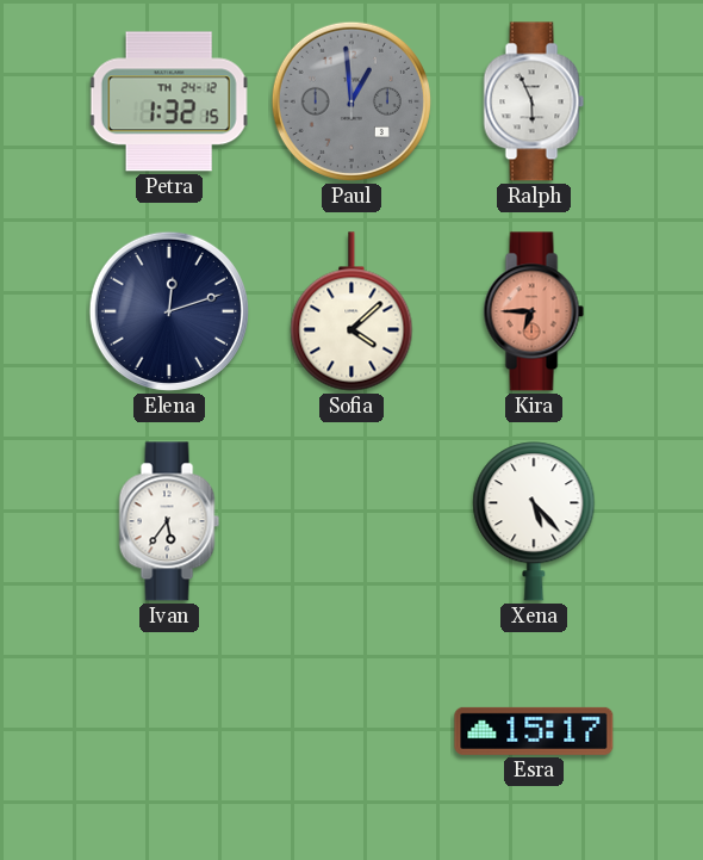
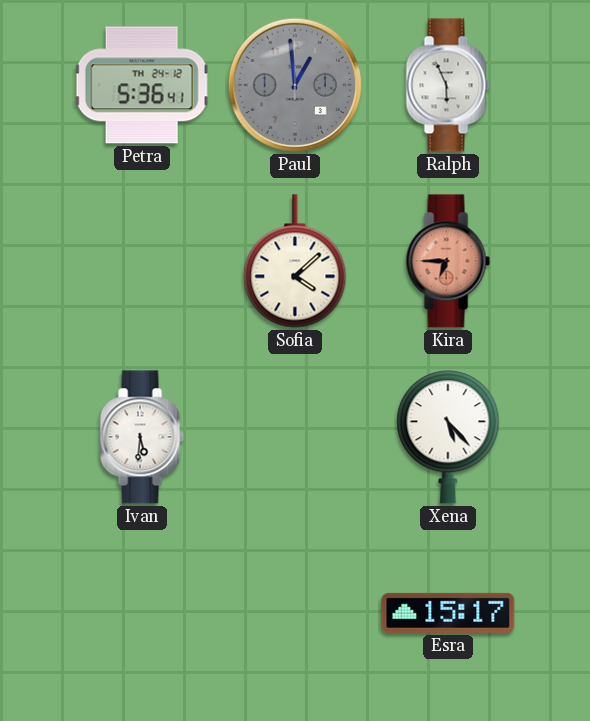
Petra: 1:32 -> 5:36 (142, 85)
Elena: 12:12 -> none (169, 311)
Ivan: 5:36 -> 5:31 (142, 437)
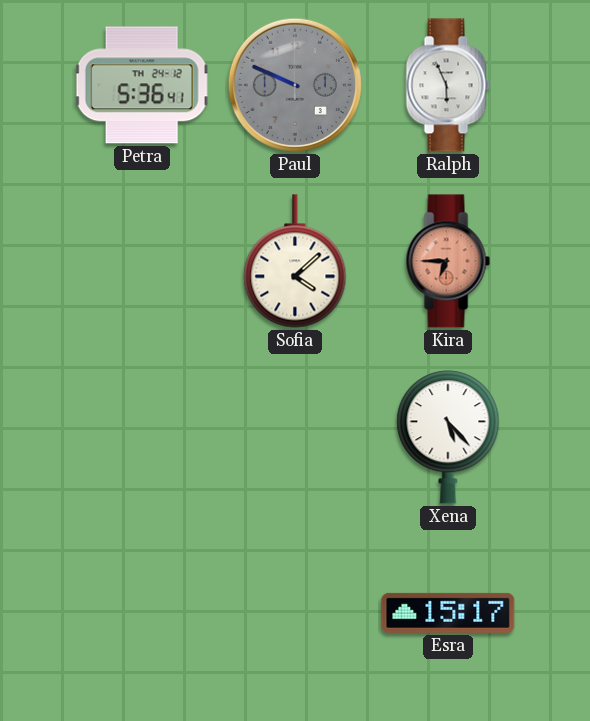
Paul: 12:59 -> 9:49 (295, 85)
Ivan: 5:31 -> none (142, 437)
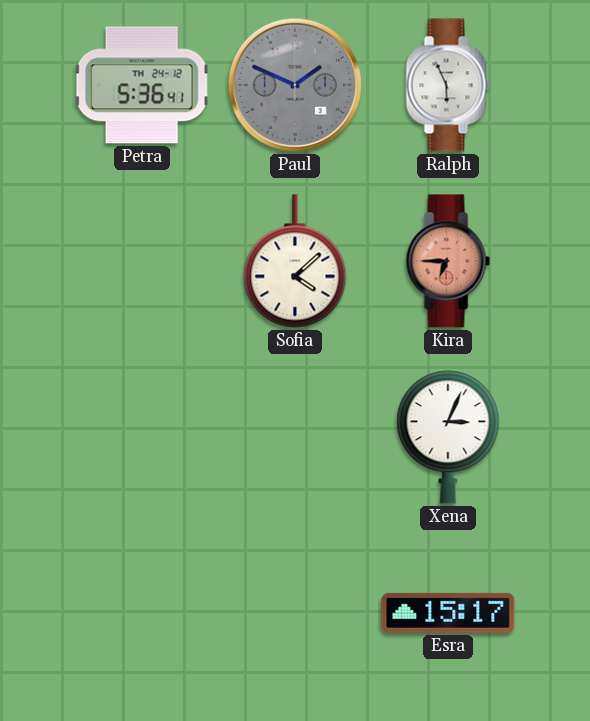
Paul: 9:49 -> 1:49 (295, 85)
Xena: 5:23 -> 3:04 (448, 437)
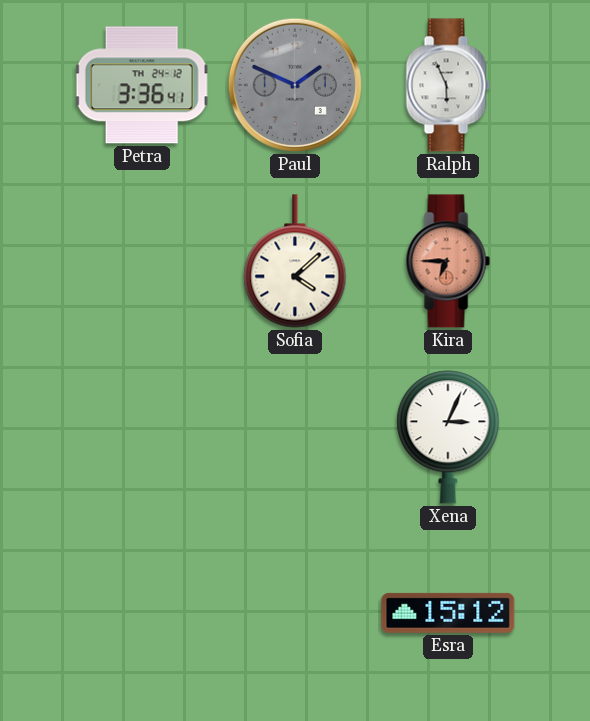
Petra: 5:36 -> 3:36 (142, 85)
Esra: 15:17 -> 15:12 (448, 613)
